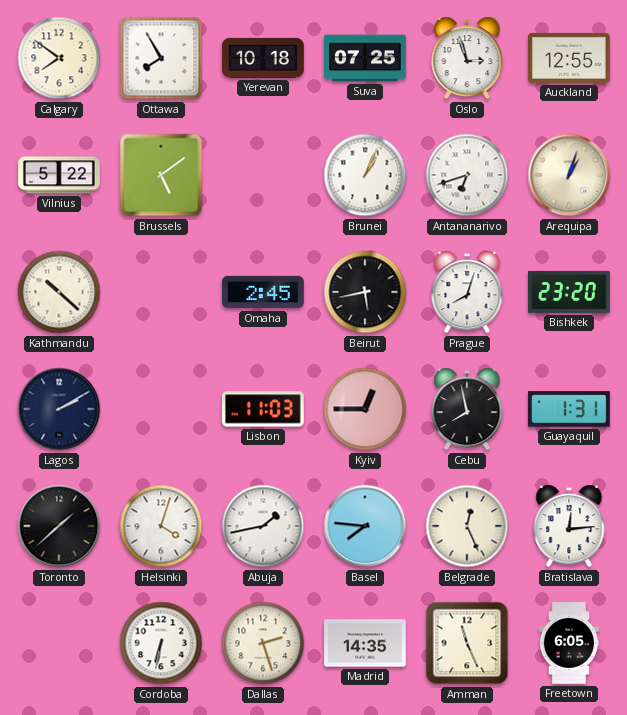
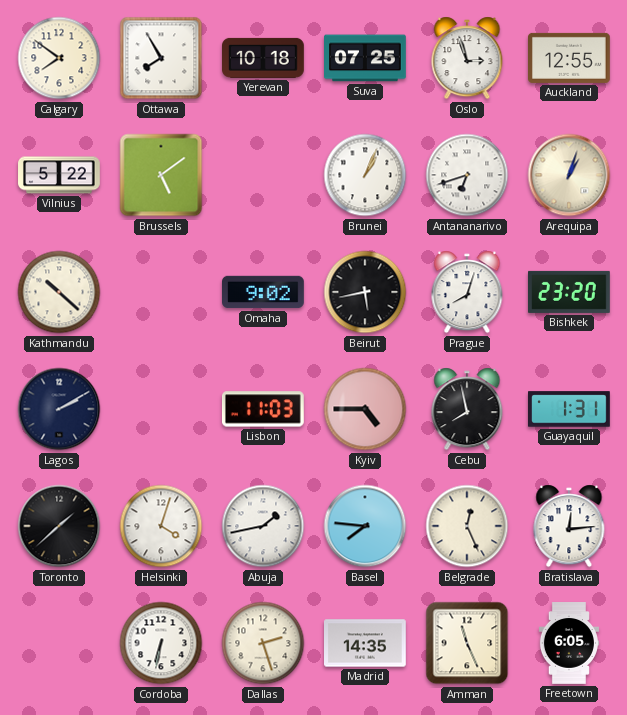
Omaha: 2:45 -> 9:02 (264, 292)
Kyiv: 12:45 -> 4:45 (365, 409)
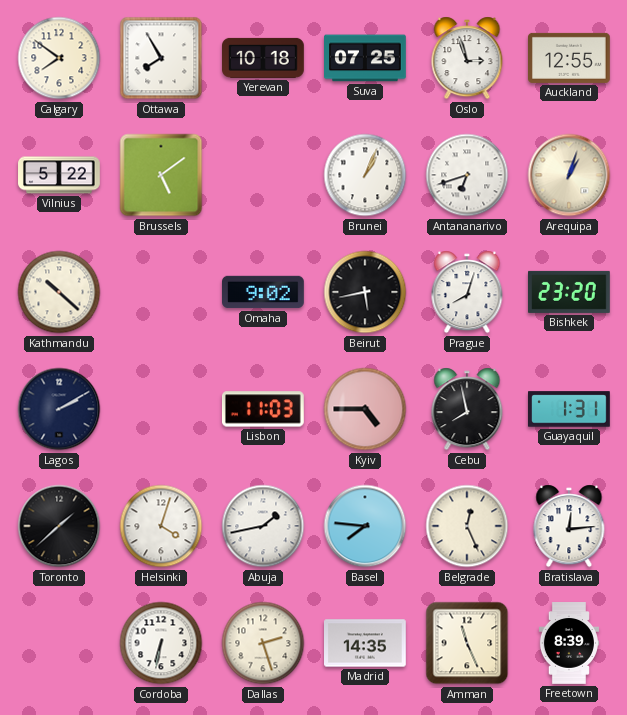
Freetown: 6:05 -> 8:39 (568, 643)
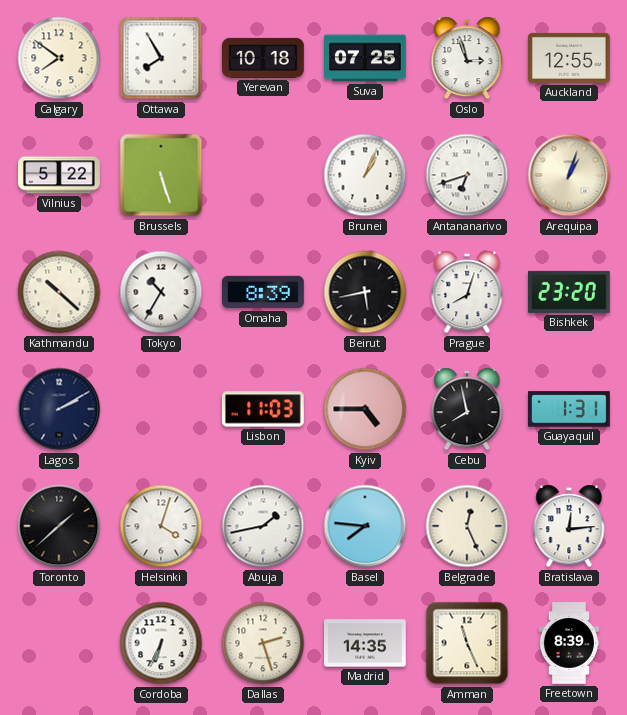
Brussels: 5:09 -> 5:27 (161, 175)
Tokyo: none -> 10:35 (161, 292)
Omaha: 9:02 -> 8:39 (264, 292)
Cordoba: 6:32 -> 6:34 (161, 643)
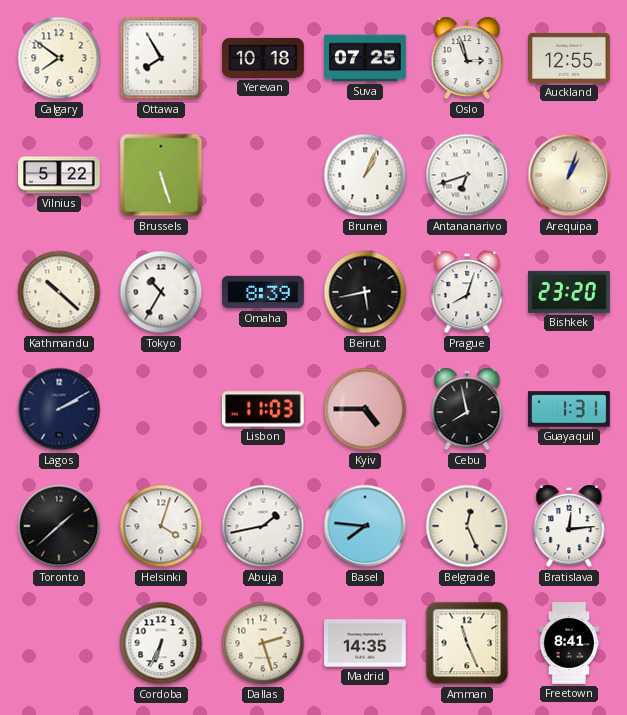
Freetown: 8:39 -> 8:41 (568, 643)
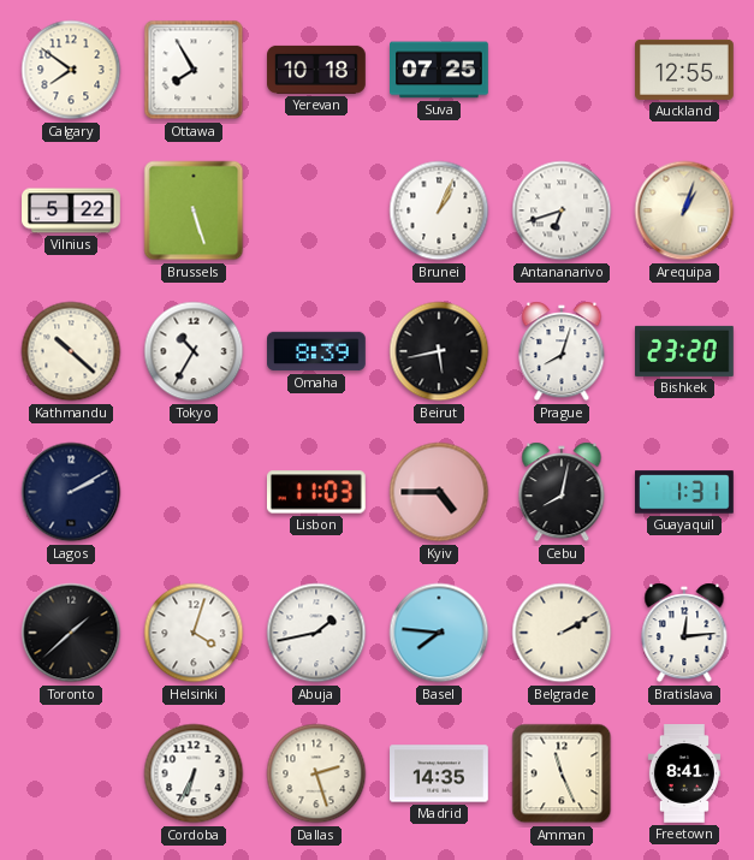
Oslo: 2:57 -> none (467, 58)
Cebu: 7:58 -> 8:02 (562, 492)
Belgrade: 12:26 -> 2:10 (562, 633)
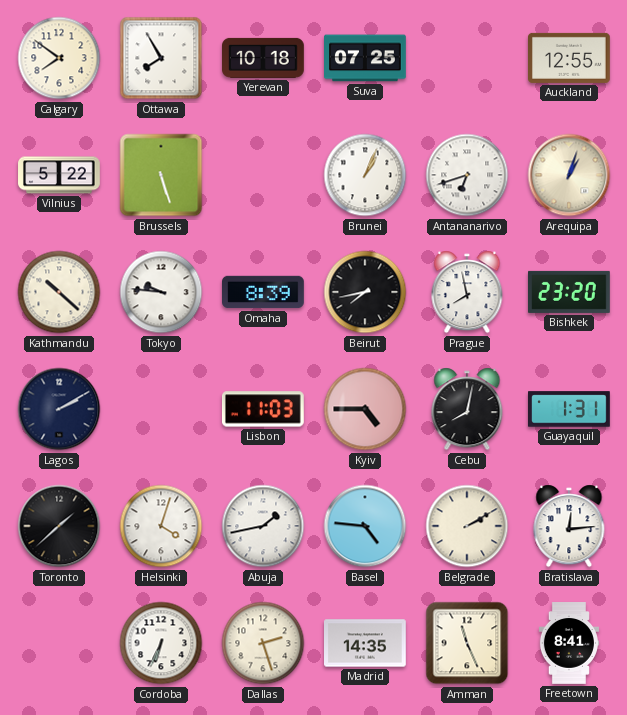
Tokyo: 10:35 -> 9:46 (161, 292)
Beirut: 5:43 -> 7:43 (365, 292)
Prague: 8:03 -> 7:58 (467, 292)
Basel: 7:46 -> 4:46 (365, 526)
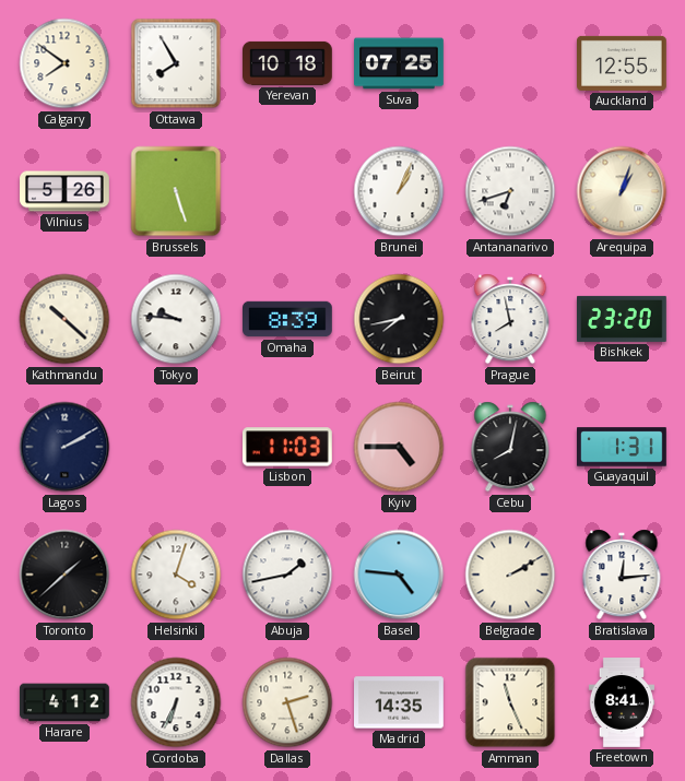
Vilnius: 5:22 -> 5:26 (64, 191)
Harare: none -> 4:12 (64, 702)
